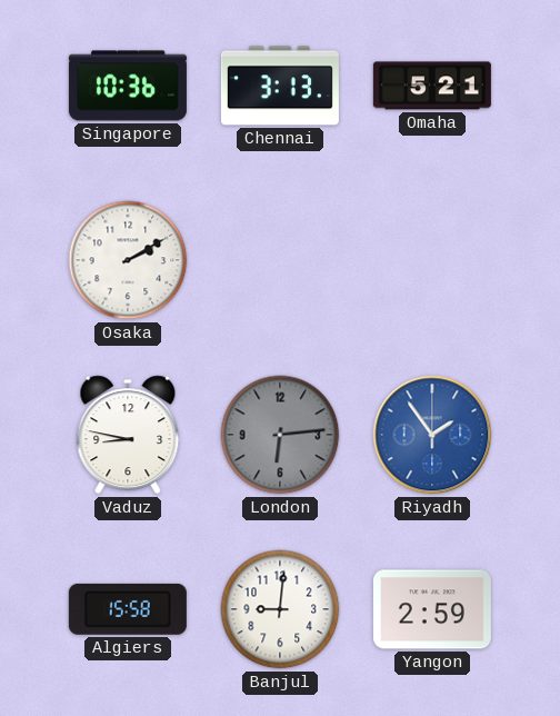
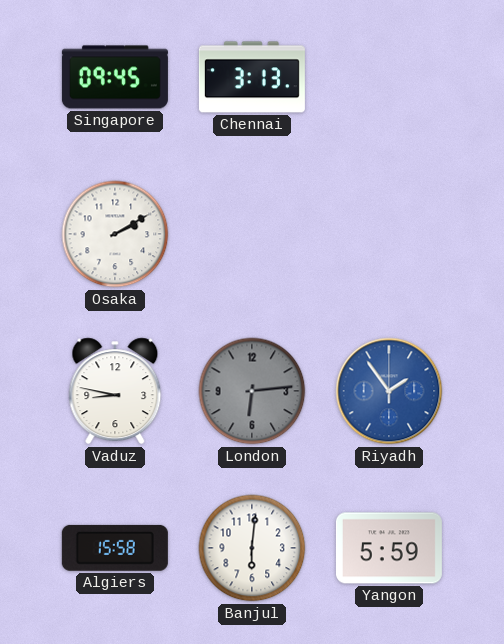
Singapore: 10:36 -> 09:45 (115, 77)
Omaha: 5:21 -> none (432, 86)
Banjul: 9:01 -> 6:01 (252, 548)
Yangon: 2:59 -> 5:59 (389, 548)
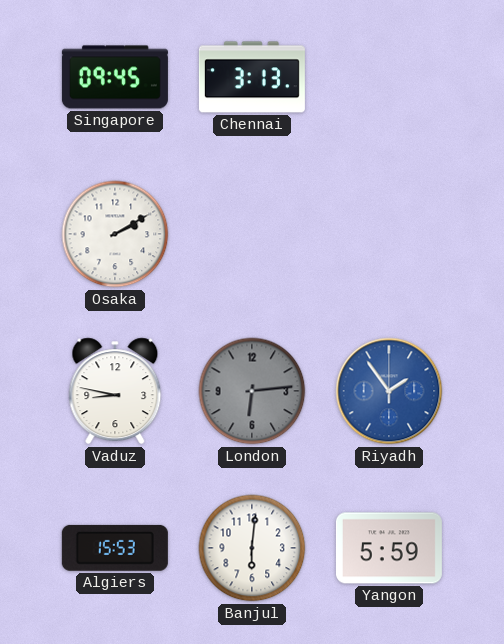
Algiers: 15:58 -> 15:53 (115, 548)
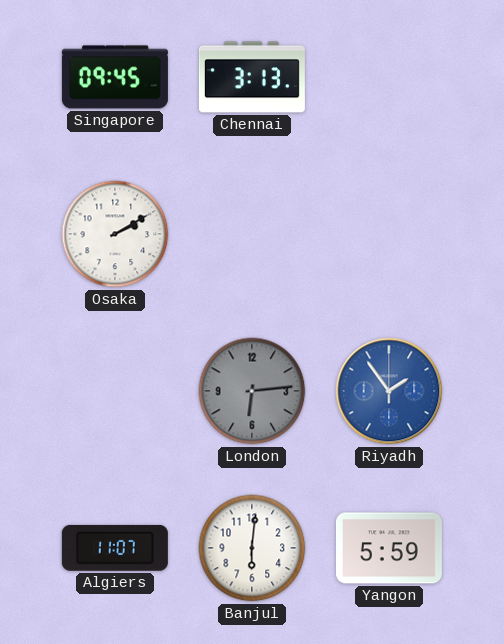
Vaduz: 8:47 -> none (115, 391)
Algiers: 15:53 -> 11:07 (115, 548)
